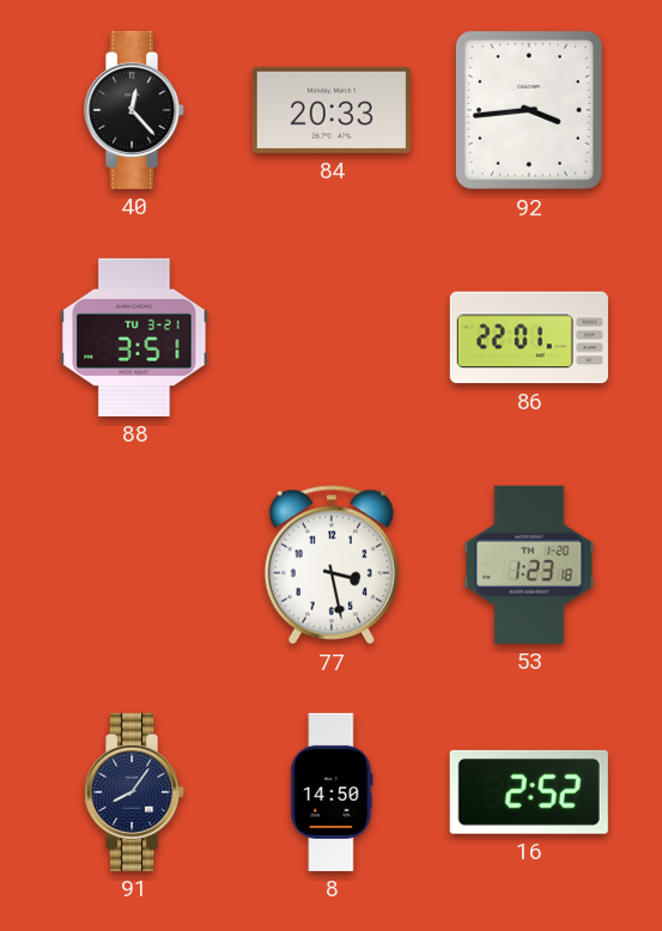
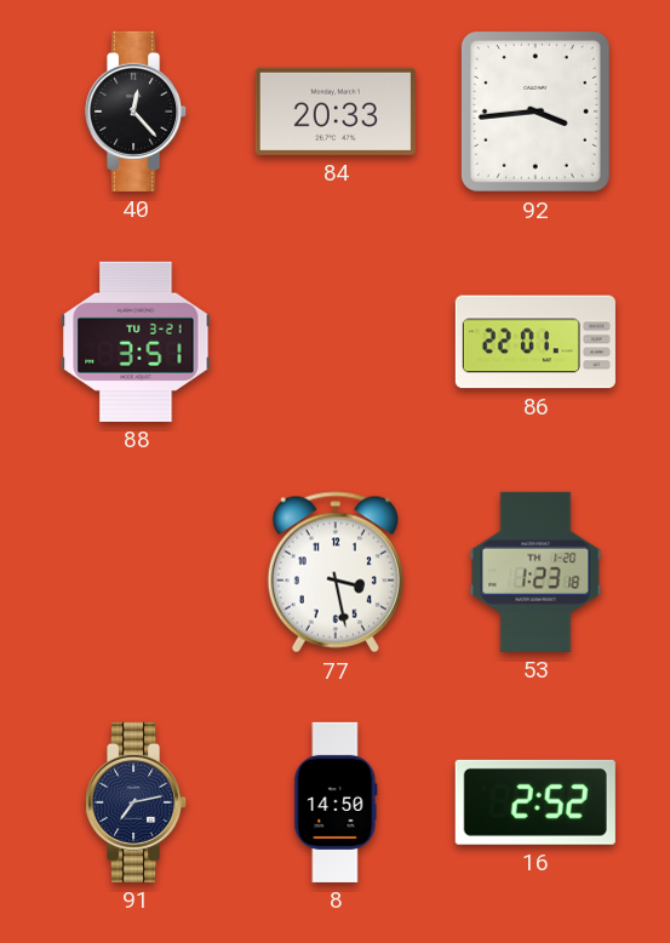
91: 8:06 -> 7:13 (137, 802)
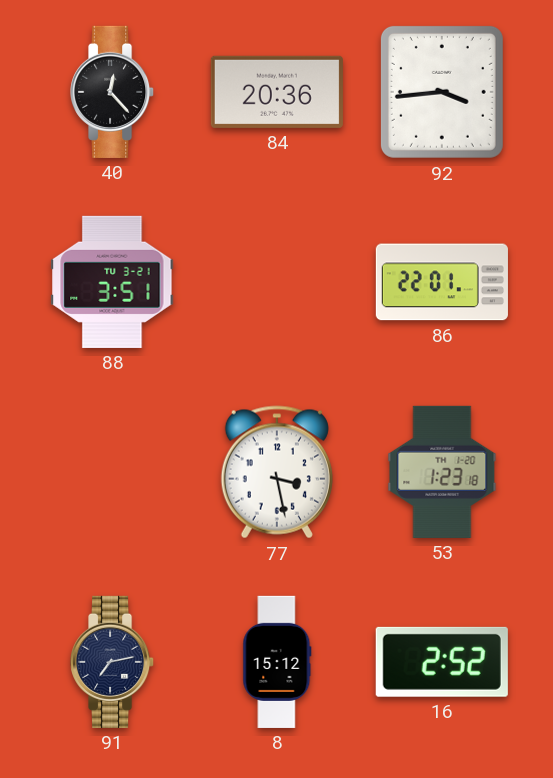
84: 20:33 -> 20:36 (277, 92)
8: 14:50 -> 15:12 (277, 662)
